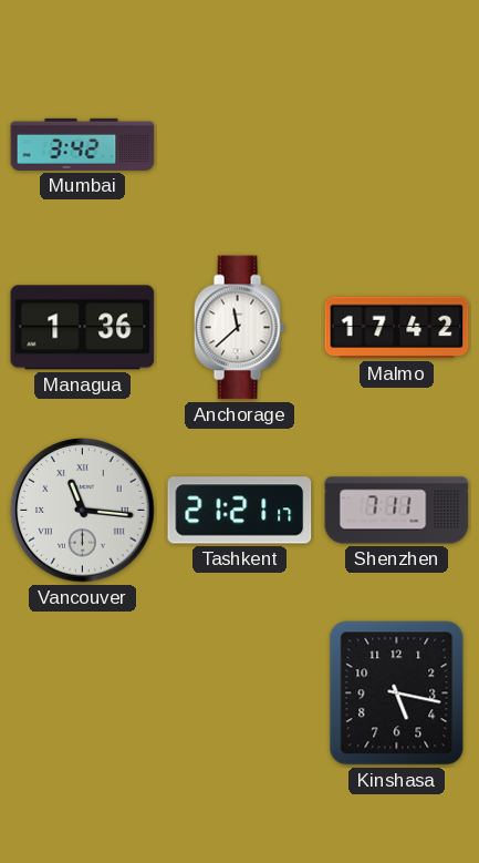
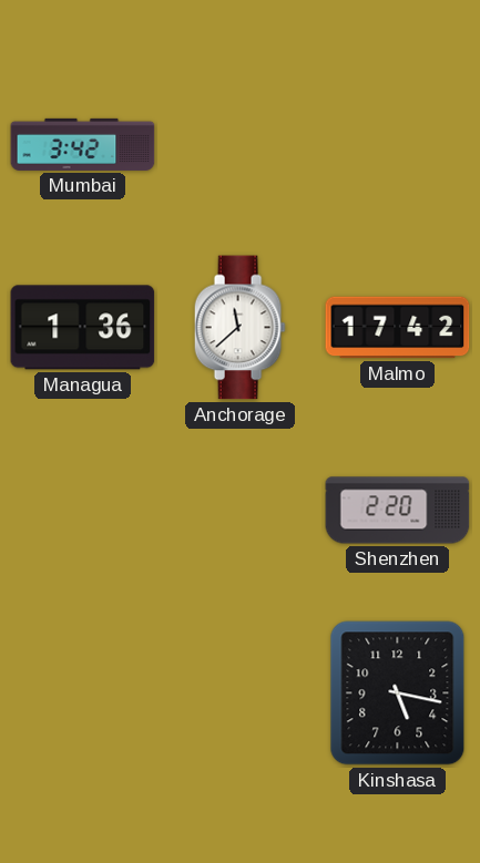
Vancouver: 11:16 -> none (83, 511)
Tashkent: 21:21 -> none (240, 511)
Shenzhen: 7:11 -> 2:20 (398, 511)
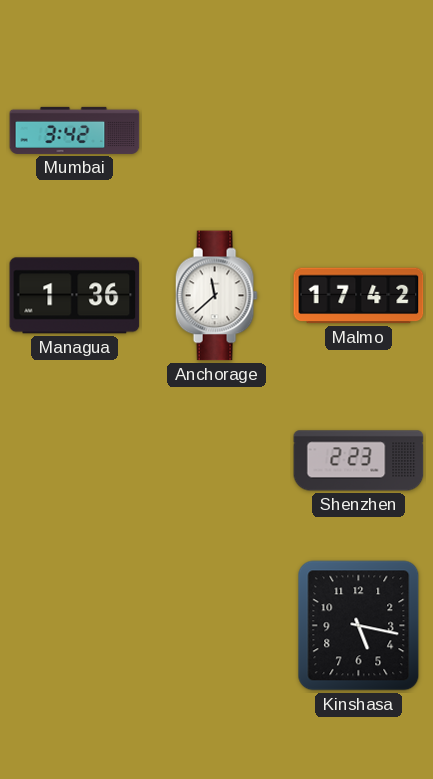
Shenzhen: 2:20 -> 2:23 (359, 461)
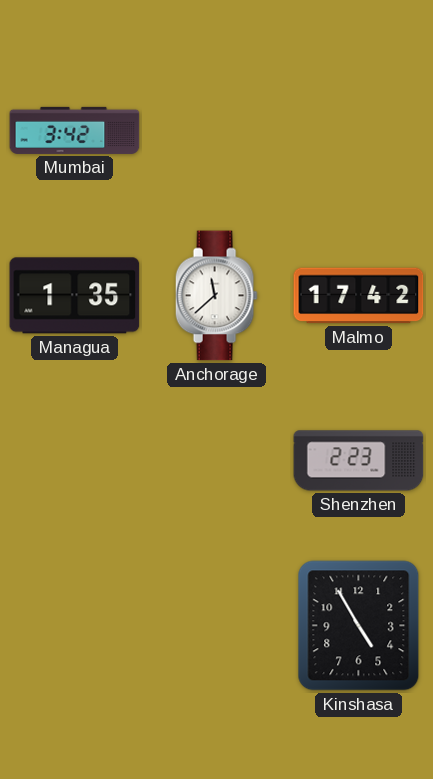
Managua: 1:36 -> 1:35 (75, 296)
Kinshasa: 5:17 -> 4:55 (359, 626)
